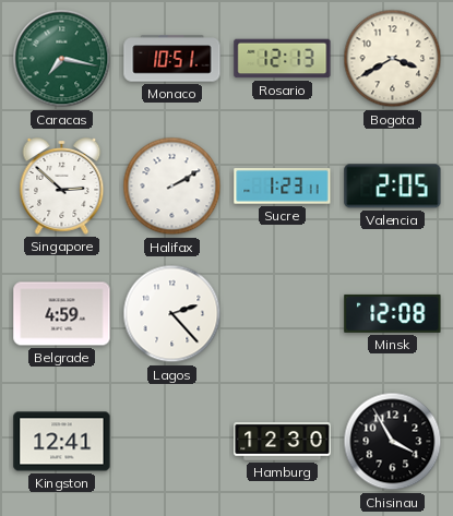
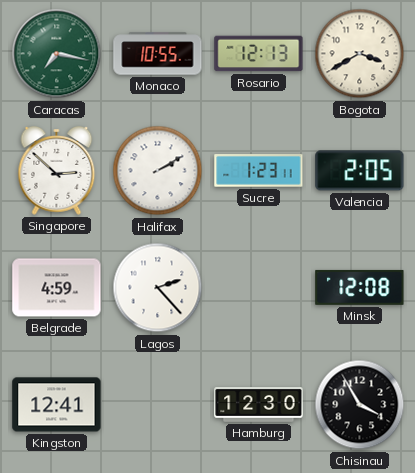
Monaco: 10:51 -> 10:55 (158, 54)
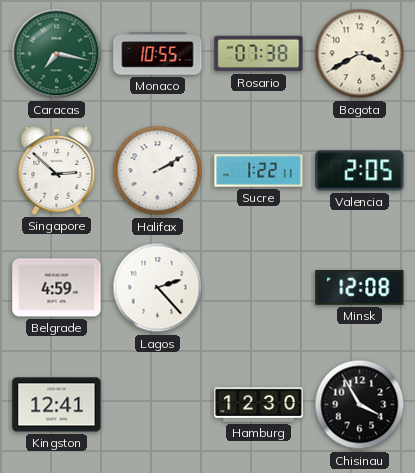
Rosario: 12:13 -> 07:38 (259, 54)
Sucre: 1:23 -> 1:22 (259, 171)
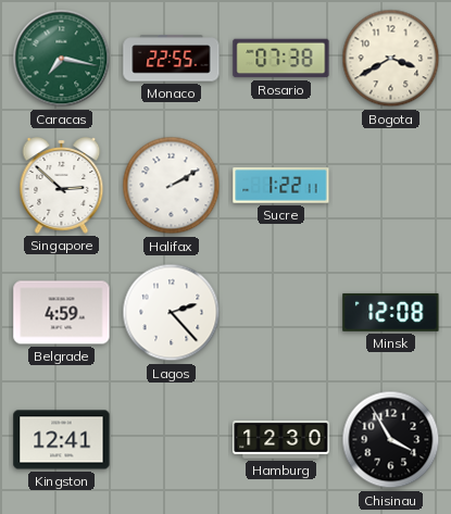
Monaco: 10:55 -> 22:55 (172, 59)
Valencia: 2:05 -> none (360, 171)
